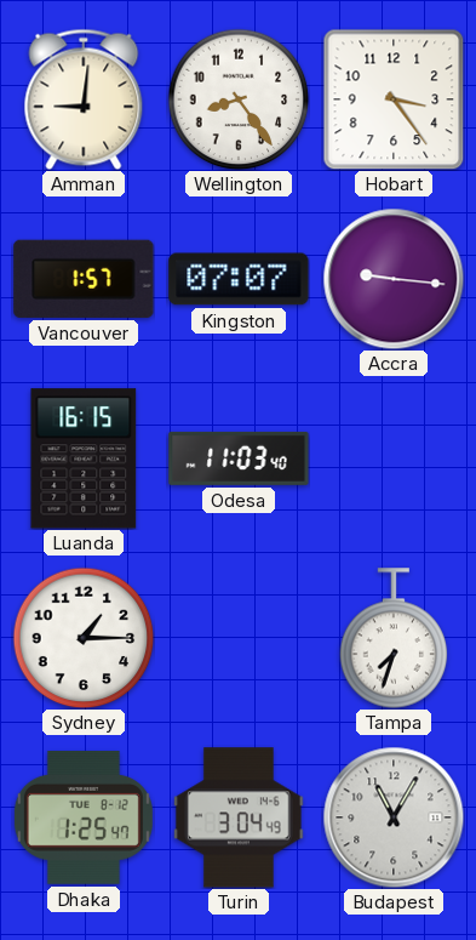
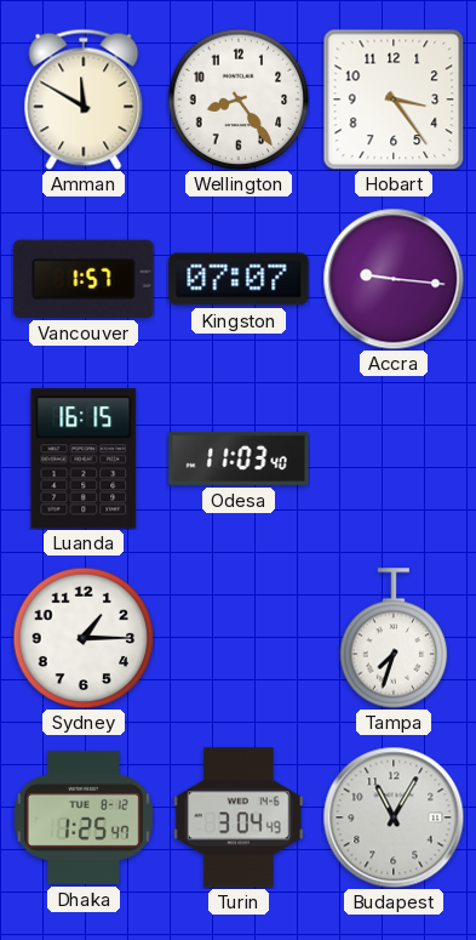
Amman: 9:01 -> 11:50 (84, 99)
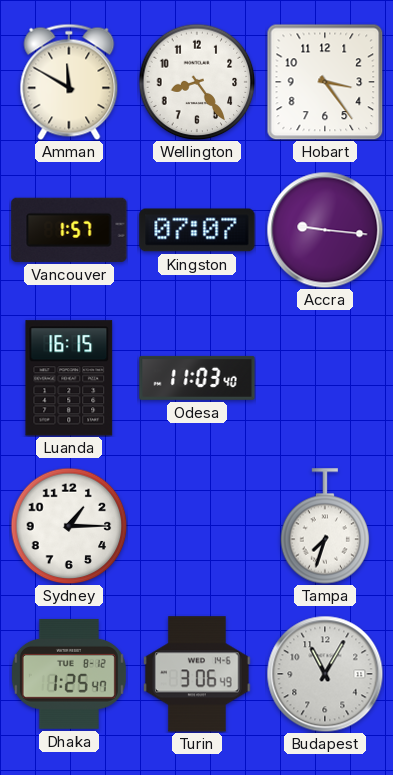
Turin: 3:04 -> 3:06 (197, 674)
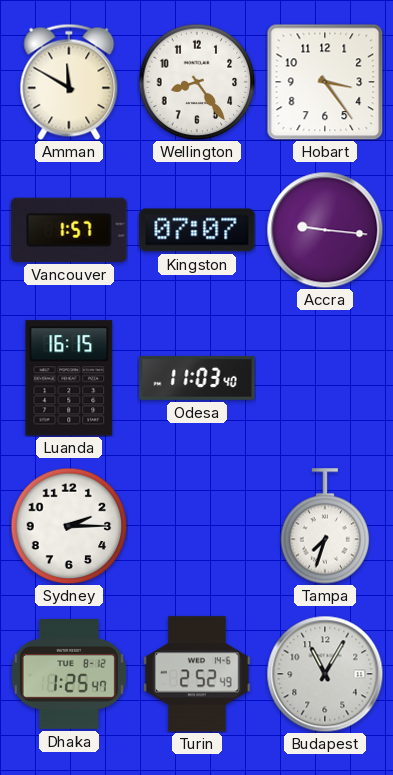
Sydney: 1:15 -> 2:15 (69, 526)
Turin: 3:06 -> 2:52 (197, 674)
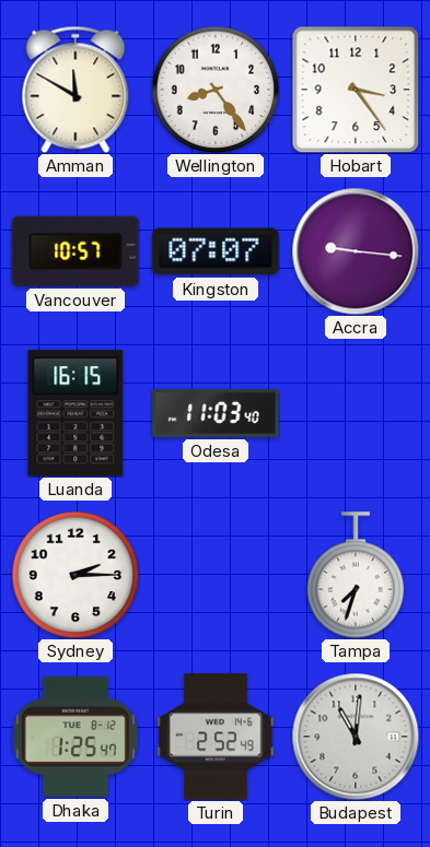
Vancouver: 1:57 -> 10:57 (75, 251)
Budapest: 11:05 -> 11:01 (356, 737)
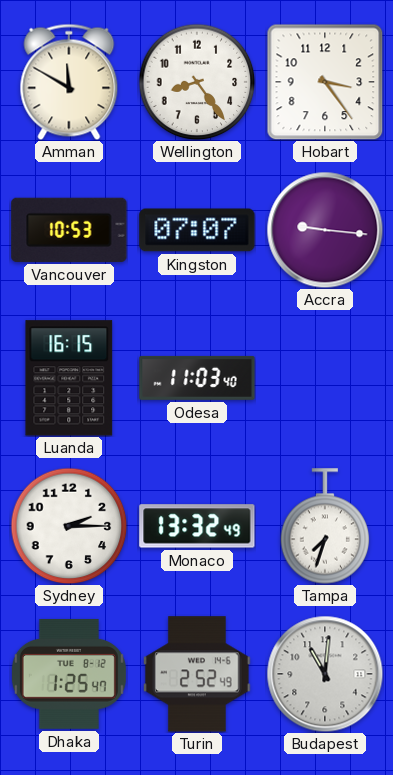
Vancouver: 10:57 -> 10:53 (69, 230)
Monaco: none -> 13:32 (197, 526)
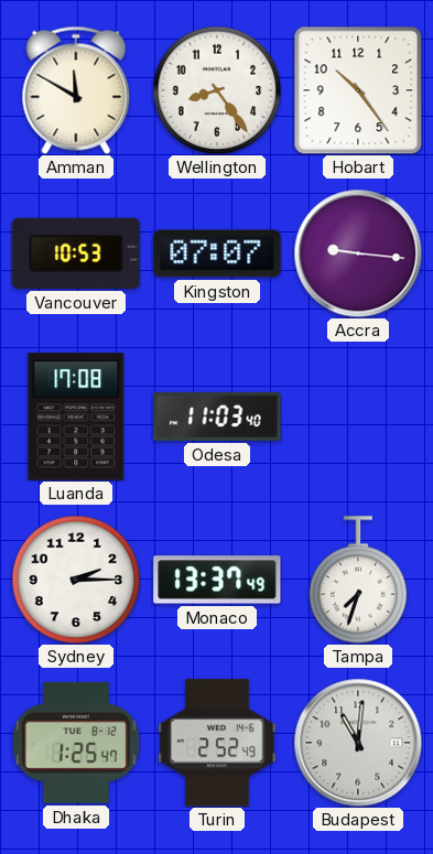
Hobart: 3:24 -> 10:24 (358, 90)
Luanda: 16:15 -> 17:08 (76, 417)
Monaco: 13:32 -> 13:37 (217, 580)
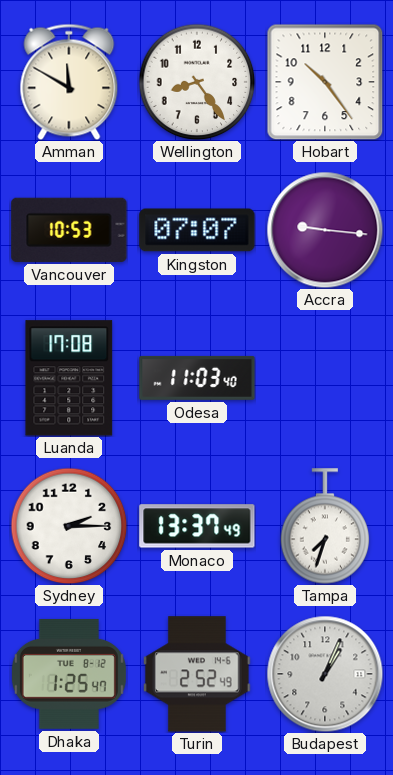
Budapest: 11:01 -> 1:04 (325, 674)
